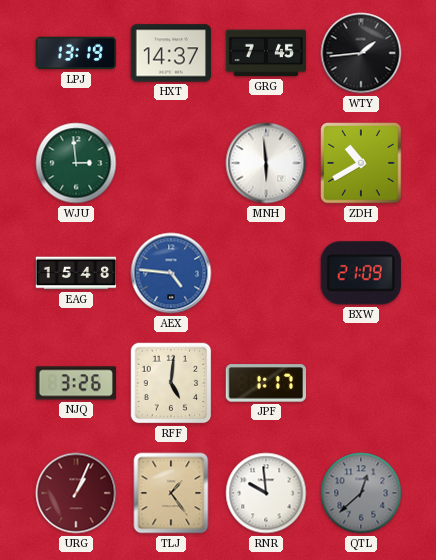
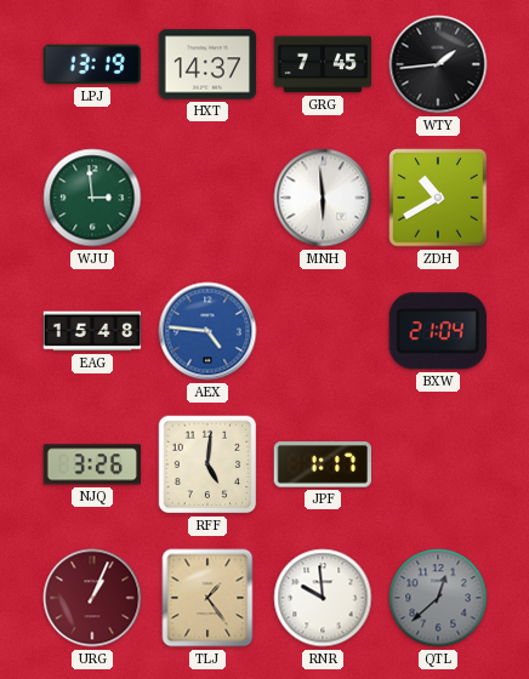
BXW: 21:09 -> 21:04 (438, 331)
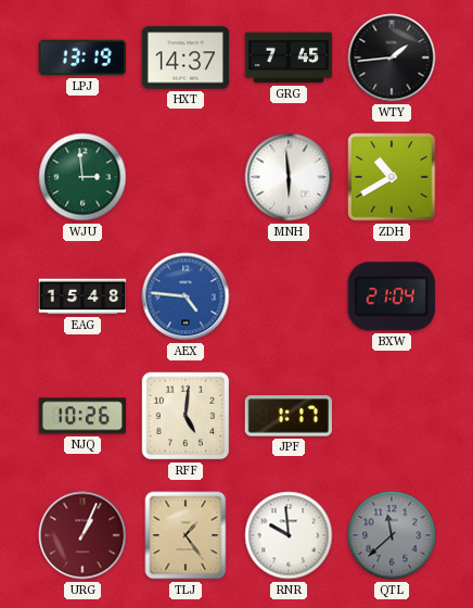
NJQ: 3:26 -> 10:26 (81, 416)
QTL: 12:38 -> 11:38 (392, 535)
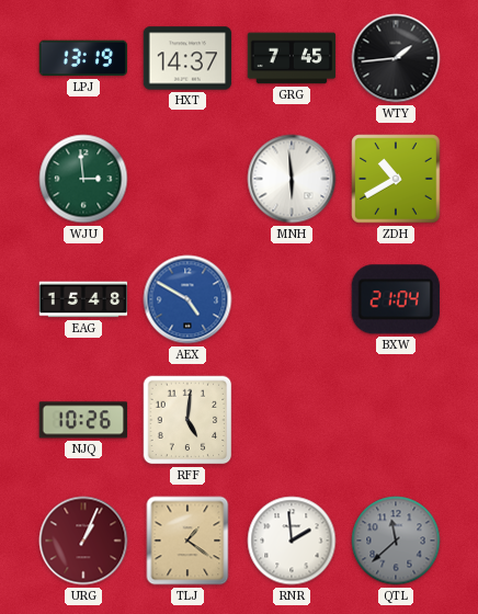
AEX: 4:46 -> 4:50 (187, 299)
JPF: 1:17 -> none (287, 416)
TLJ: 1:24 -> 1:21 (187, 541)
RNR: 9:59 -> 1:59 (292, 541)
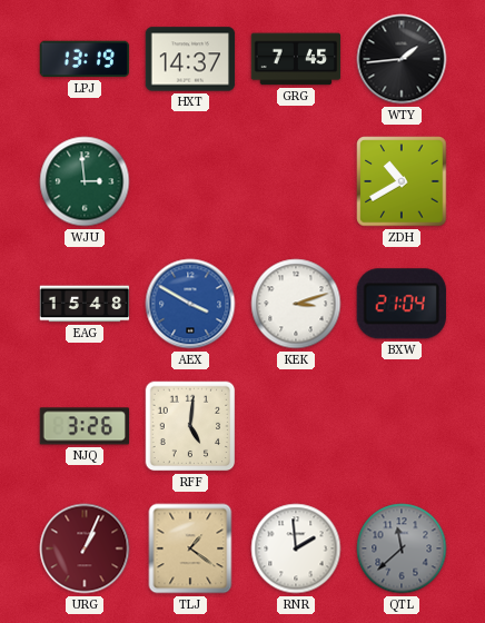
MNH: 5:59 -> none (292, 179)
AEX: 4:50 -> 3:50 (190, 304)
KEK: none -> 3:12 (296, 304)
NJQ: 10:26 -> 3:26 (83, 426)
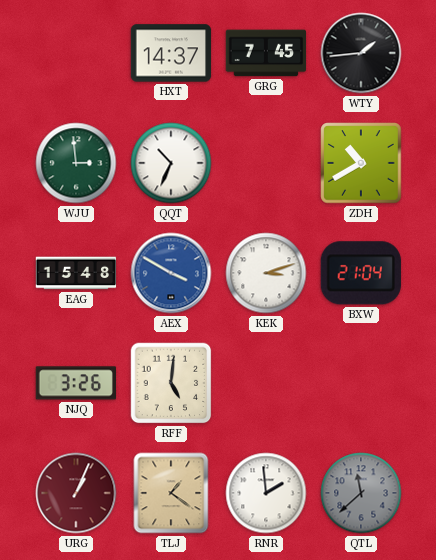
LPJ: 13:19 -> none (83, 59)
QQT: none -> 10:34 (171, 163)
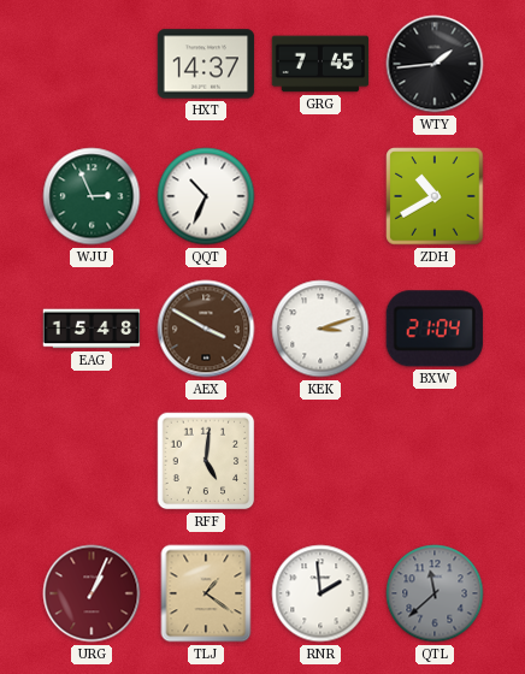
WJU: 2:59 -> 2:56 (92, 196)
AEX dial: blue -> brown (206, 329)
NJQ: 3:26 -> none (75, 383)
